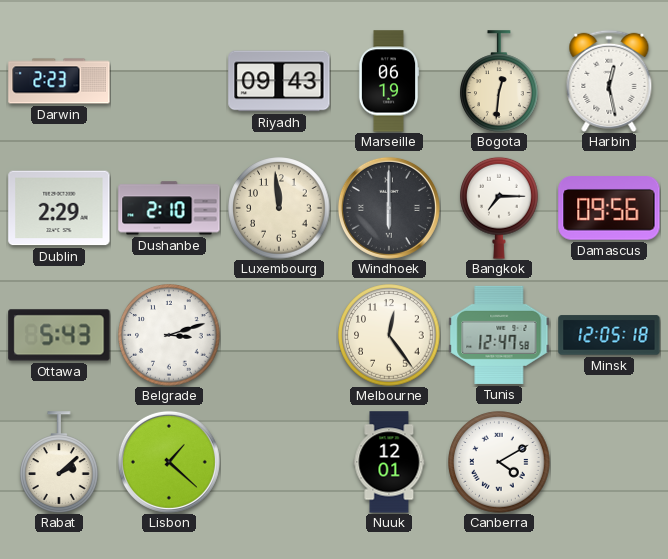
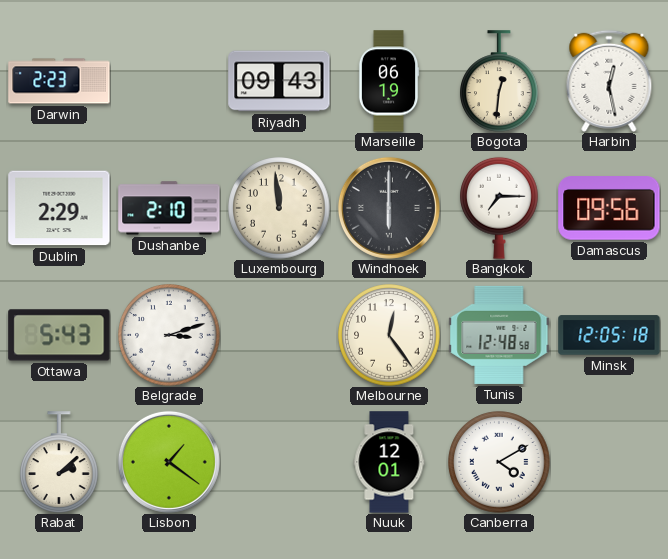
Tunis: 12:47 -> 12:48 (499, 335)
Lisbon: 1:22 -> 1:21 (169, 462)
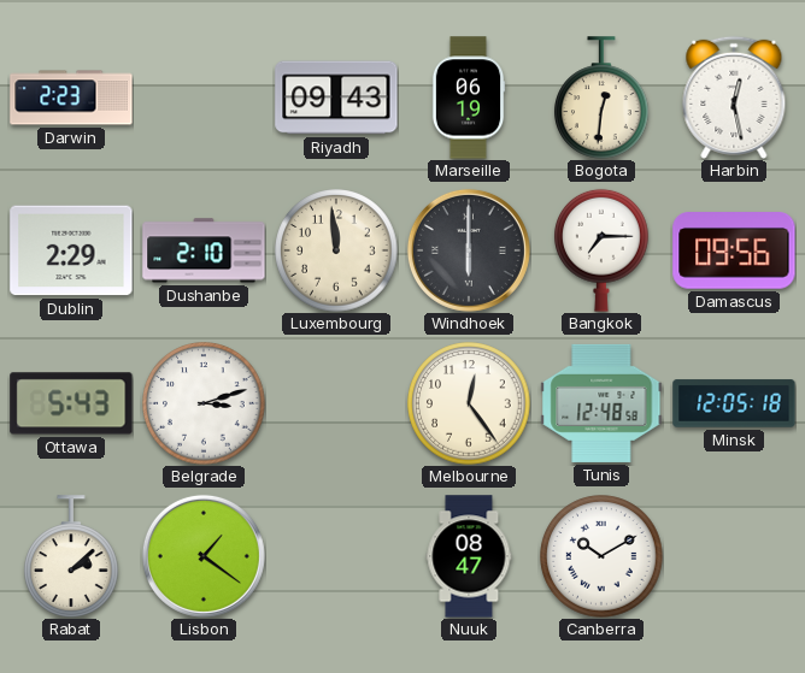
Nuuk: 12:01 -> 08:47 (469, 556)
Canberra: 4:10 -> 10:10 (601, 556)
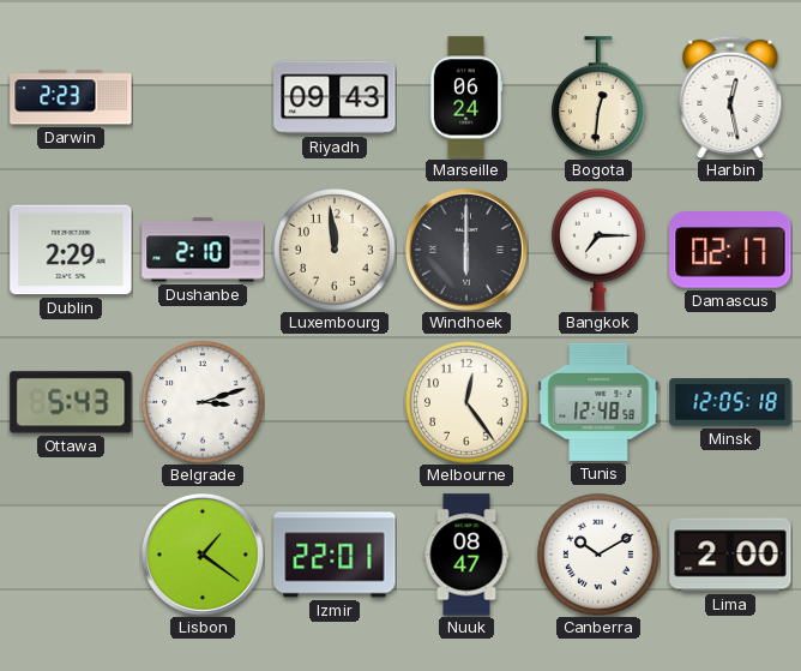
Marseille: 06:19 -> 06:24 (466, 97)
Damascus: 09:56 -> 02:17 (730, 250)
Rabat: 2:08 -> none (72, 556)
Izmir: none -> 22:01 (335, 555)
Lima: none -> 2:00 (730, 555)
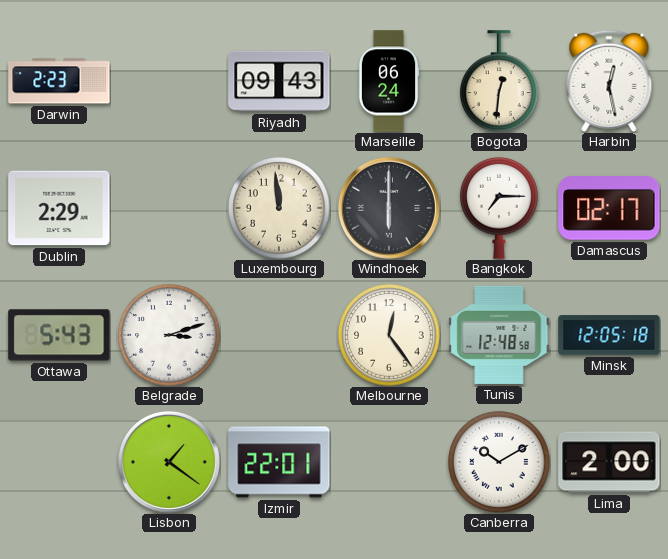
Dushanbe: 2:10 -> none (203, 250)
Nuuk: 08:47 -> none (466, 555)
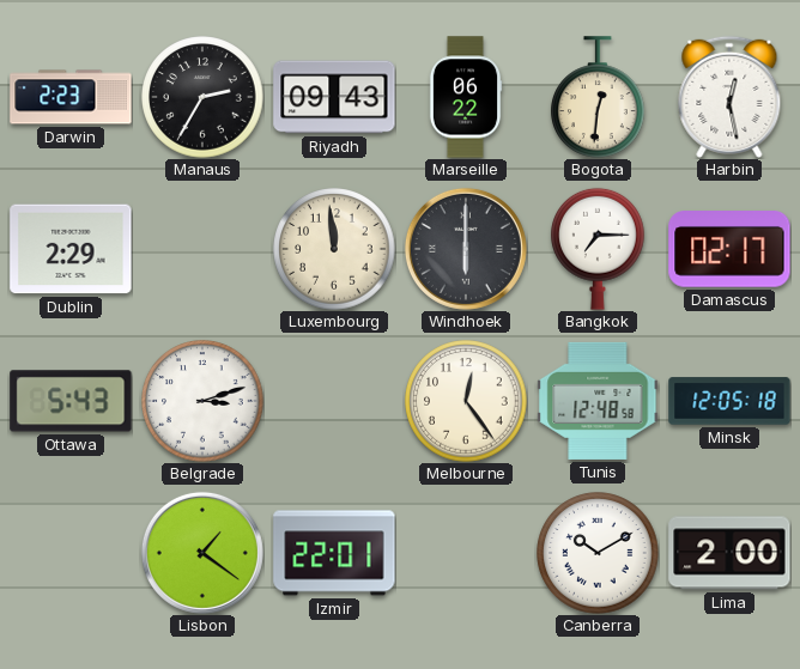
Manaus: none -> 2:35 (202, 97)
Marseille: 06:24 -> 06:22 (466, 97)
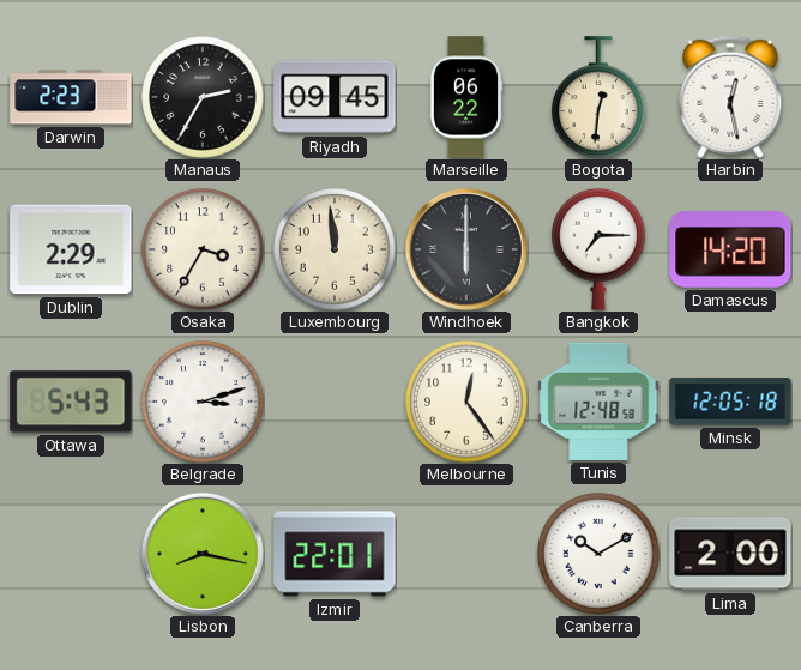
Riyadh: 09:43 -> 09:45 (335, 97)
Osaka: none -> 3:35 (203, 249)
Damascus: 02:17 -> 14:20 (730, 249)
Lisbon: 1:21 -> 8:17 (203, 554)
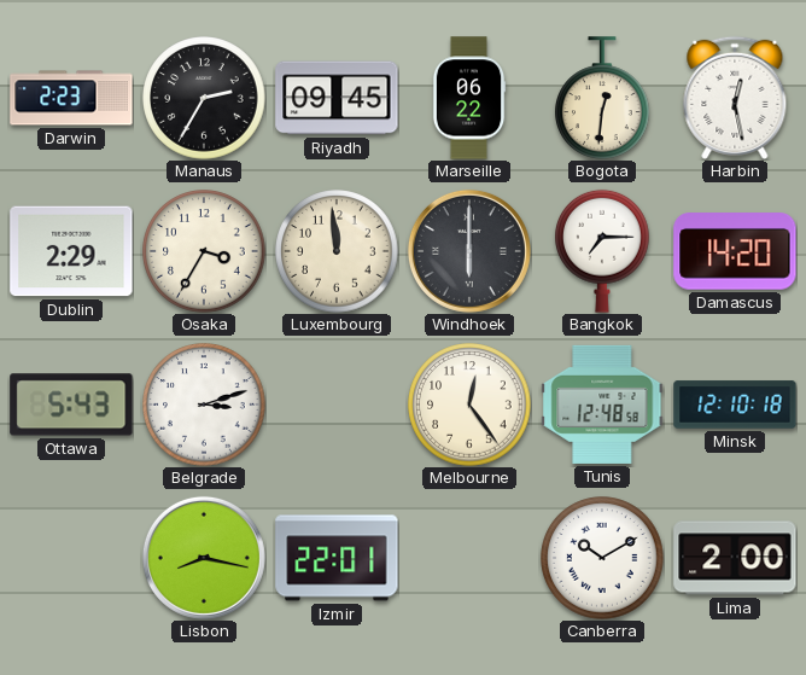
Minsk: 12:05 -> 12:10 (735, 405)
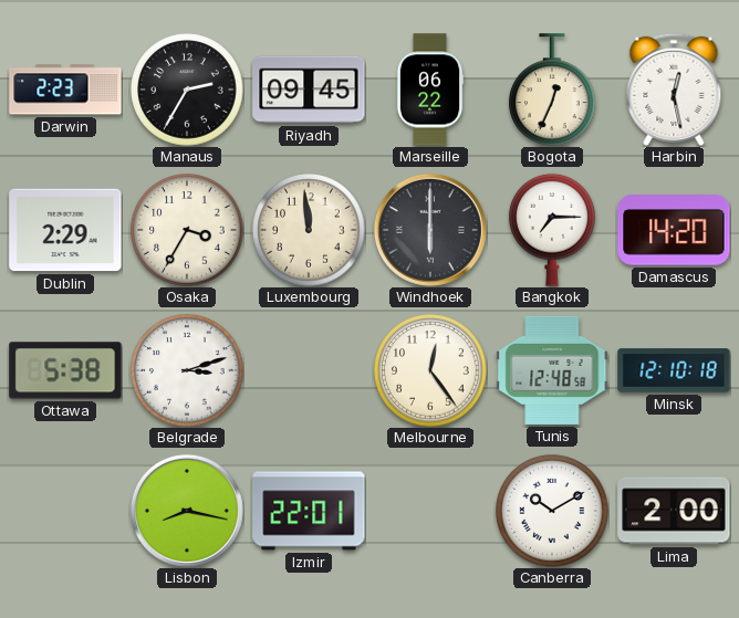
Bogota: 12:31 -> 12:34 (553, 90)
Ottawa: 5:43 -> 5:38 (65, 370)
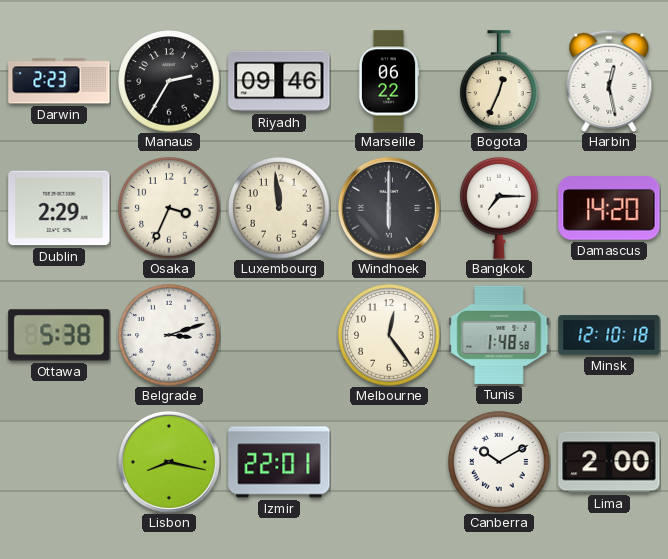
Riyadh: 09:45 -> 09:46 (279, 81)
Osaka: 3:35 -> 3:34 (169, 208)
Tunis: 12:48 -> 1:48 (499, 335)
